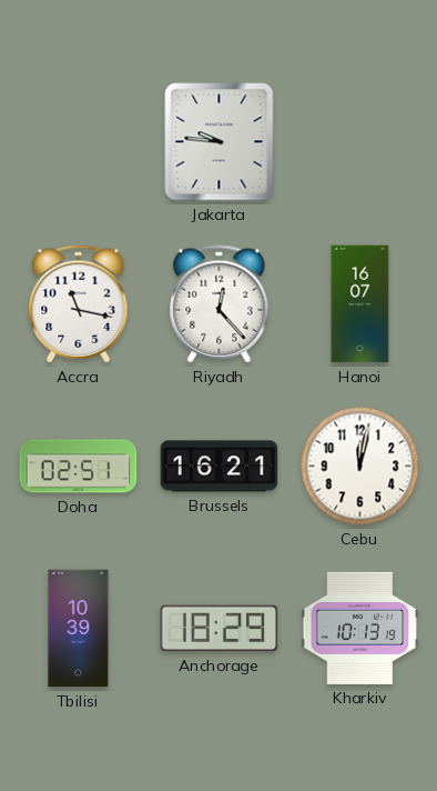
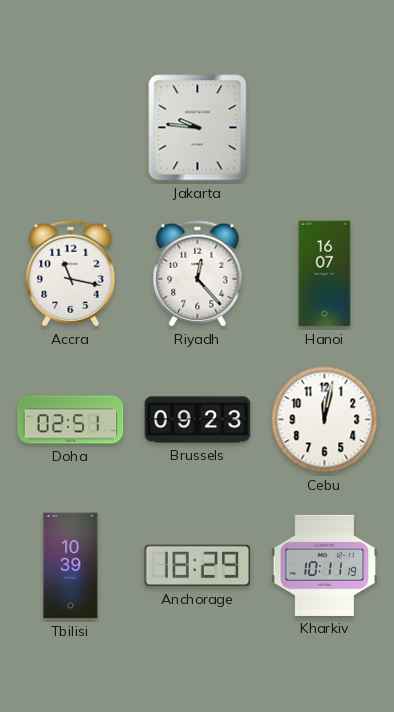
Brussels: 16:21 -> 09:23 (198, 420)
Kharkiv: 10:13 -> 10:11 (325, 565)
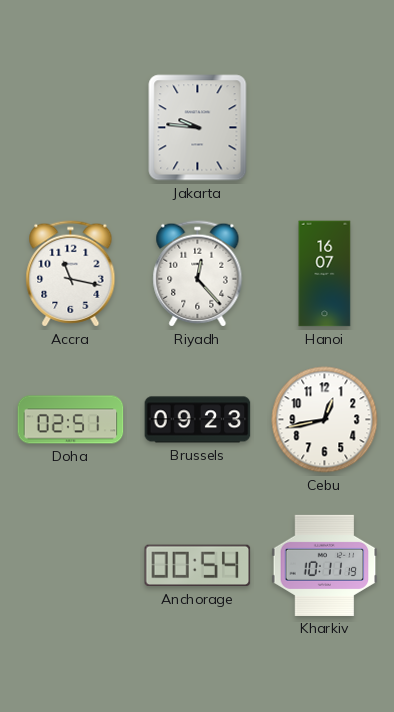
Cebu: 12:02 -> 12:43 (325, 420)
Tbilisi: 10:39 -> none (71, 566)
Anchorage: 18:29 -> 00:54 (198, 566)
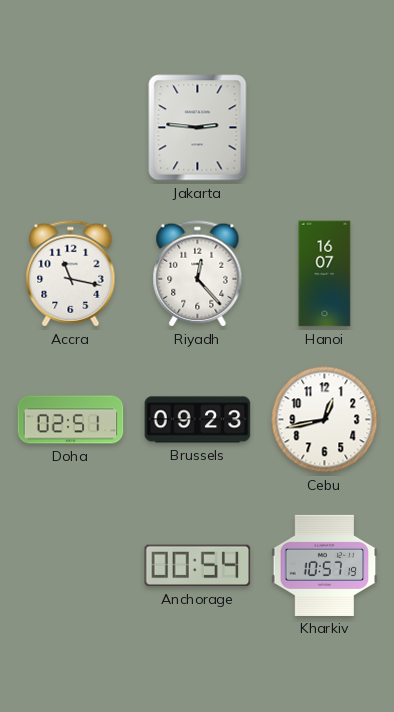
Jakarta: 9:46 -> 2:46 (198, 128)
Kharkiv: 10:11 -> 10:57 (325, 565)
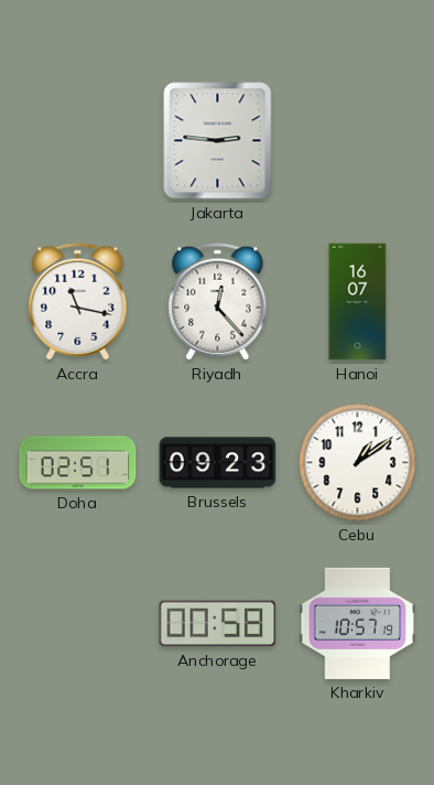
Cebu: 12:43 -> 1:09 (358, 463)
Anchorage: 00:54 -> 00:58 (218, 624)
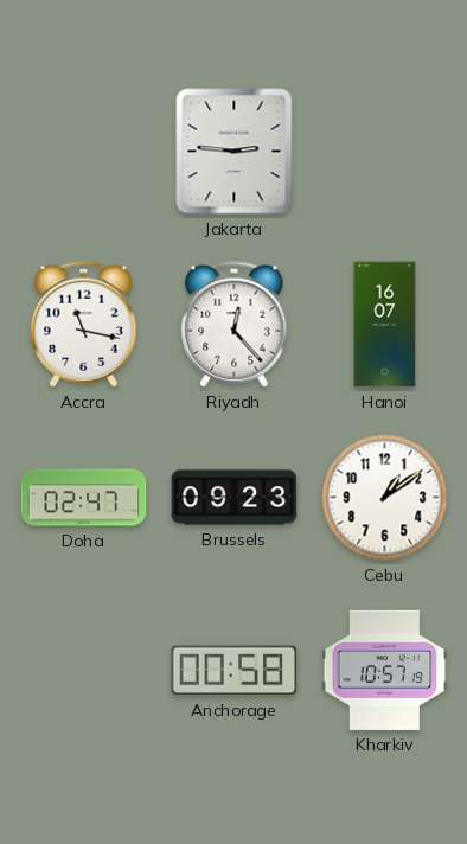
Doha: 02:51 -> 02:47 (84, 498)
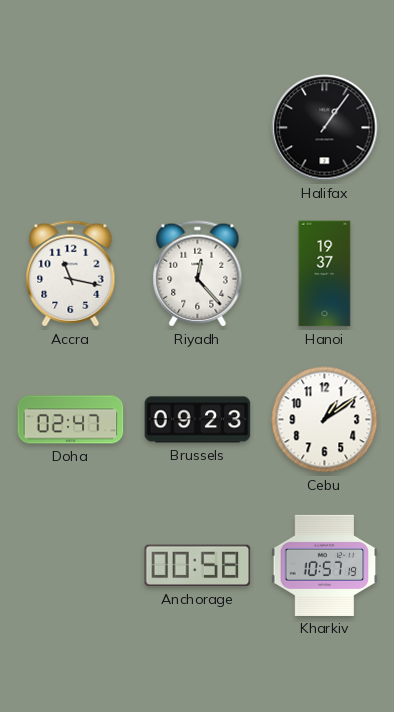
Jakarta: 2:46 -> none (235, 152)
Halifax: none -> 1:06 (325, 128)
Hanoi: 16:07 -> 19:37 (325, 274)
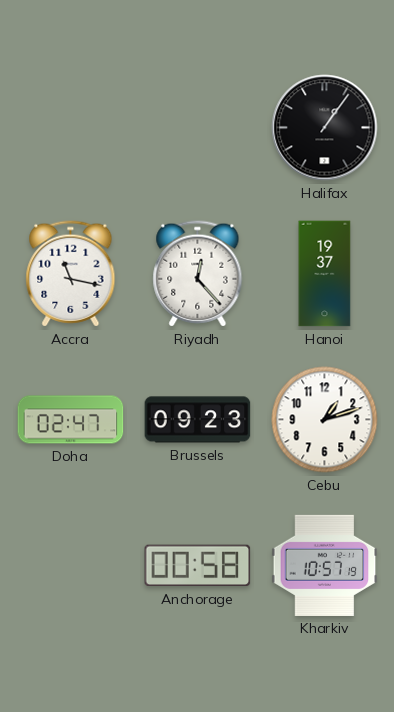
Cebu: 1:09 -> 1:12 (325, 420)
